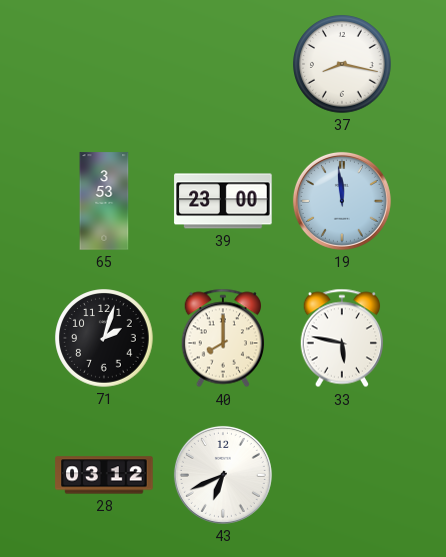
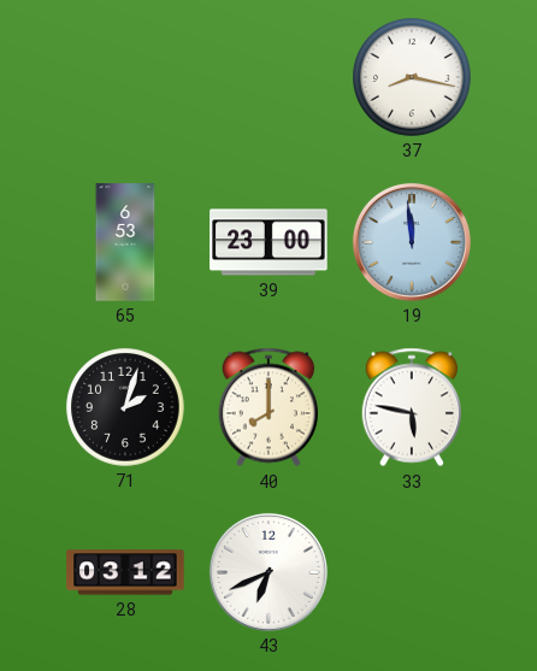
65: 3:53 -> 6:53 (125, 242)
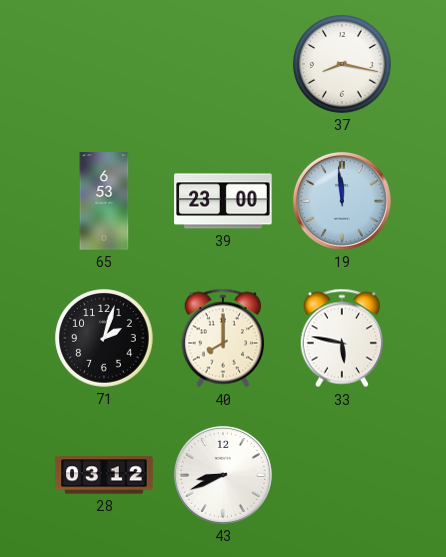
43: 6:41 -> 8:41 (223, 475)
